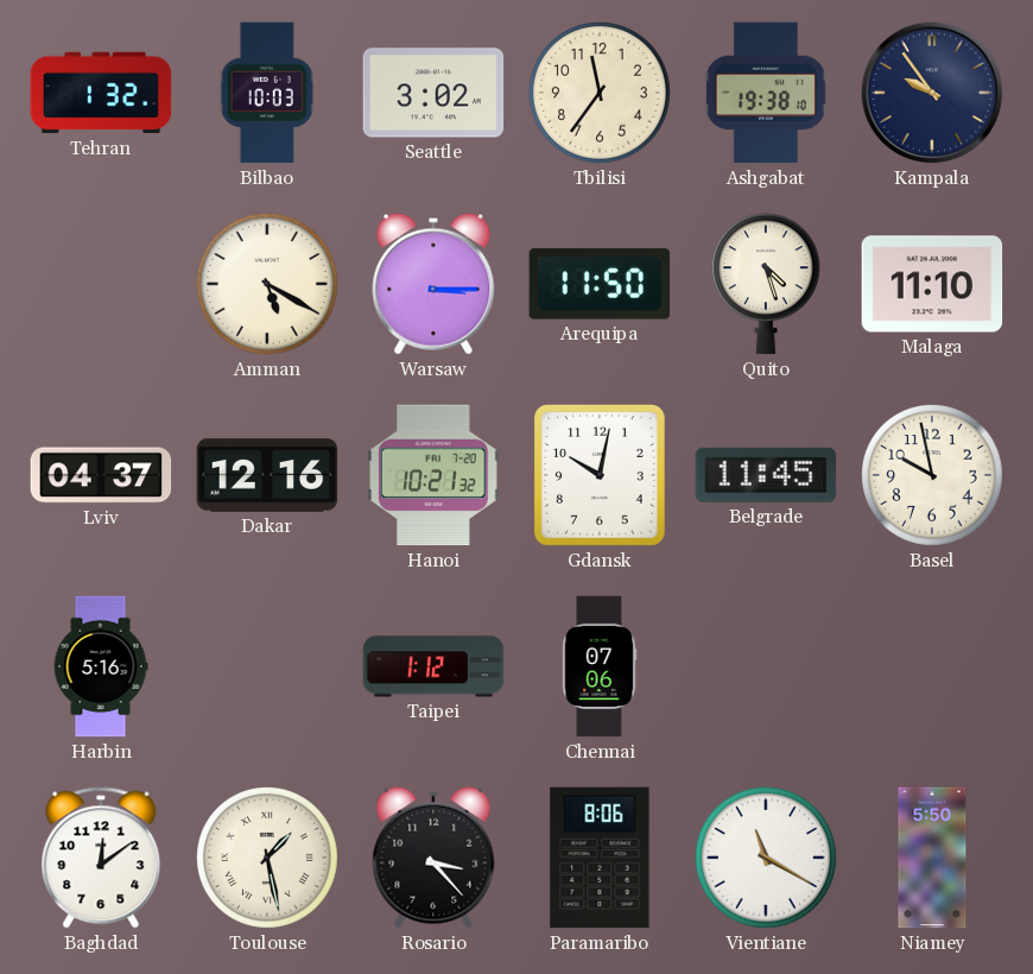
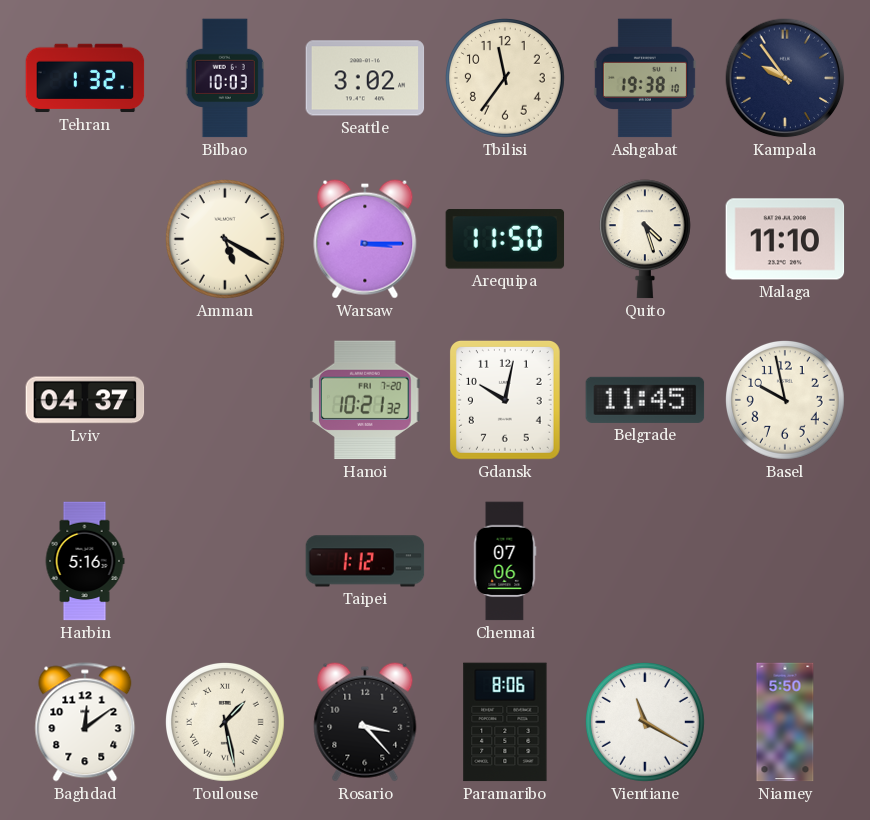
Dakar: 12:16 -> none (267, 475)
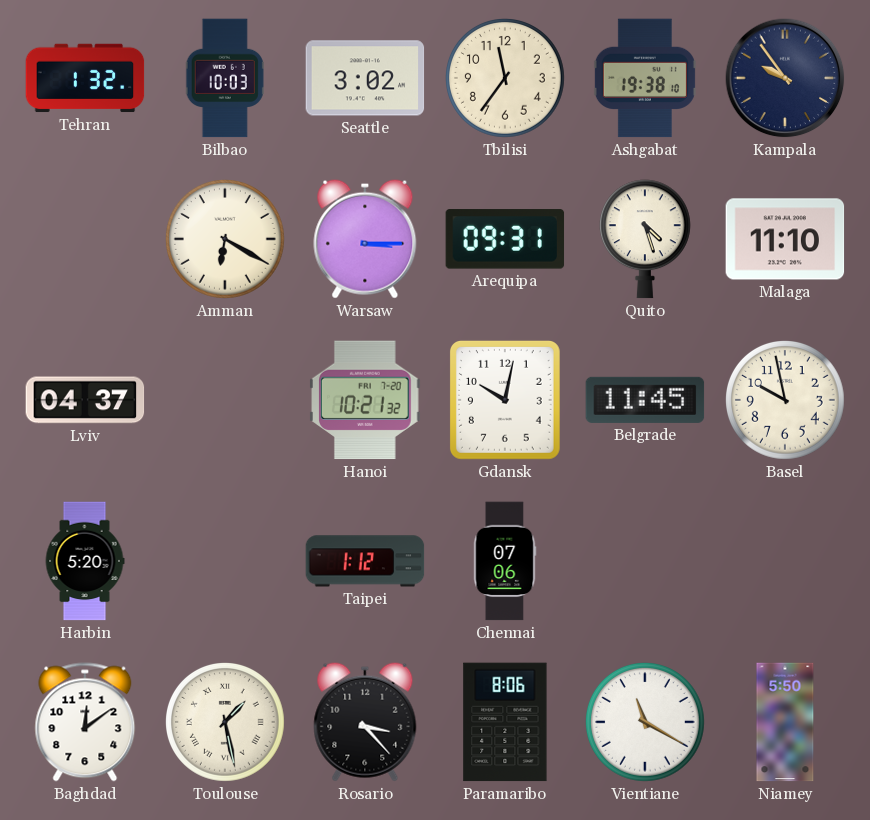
Amman: 5:20 -> 6:20 (226, 240)
Arequipa: 11:50 -> 09:31 (505, 239)
Harbin: 5:16 -> 5:20 (85, 561)
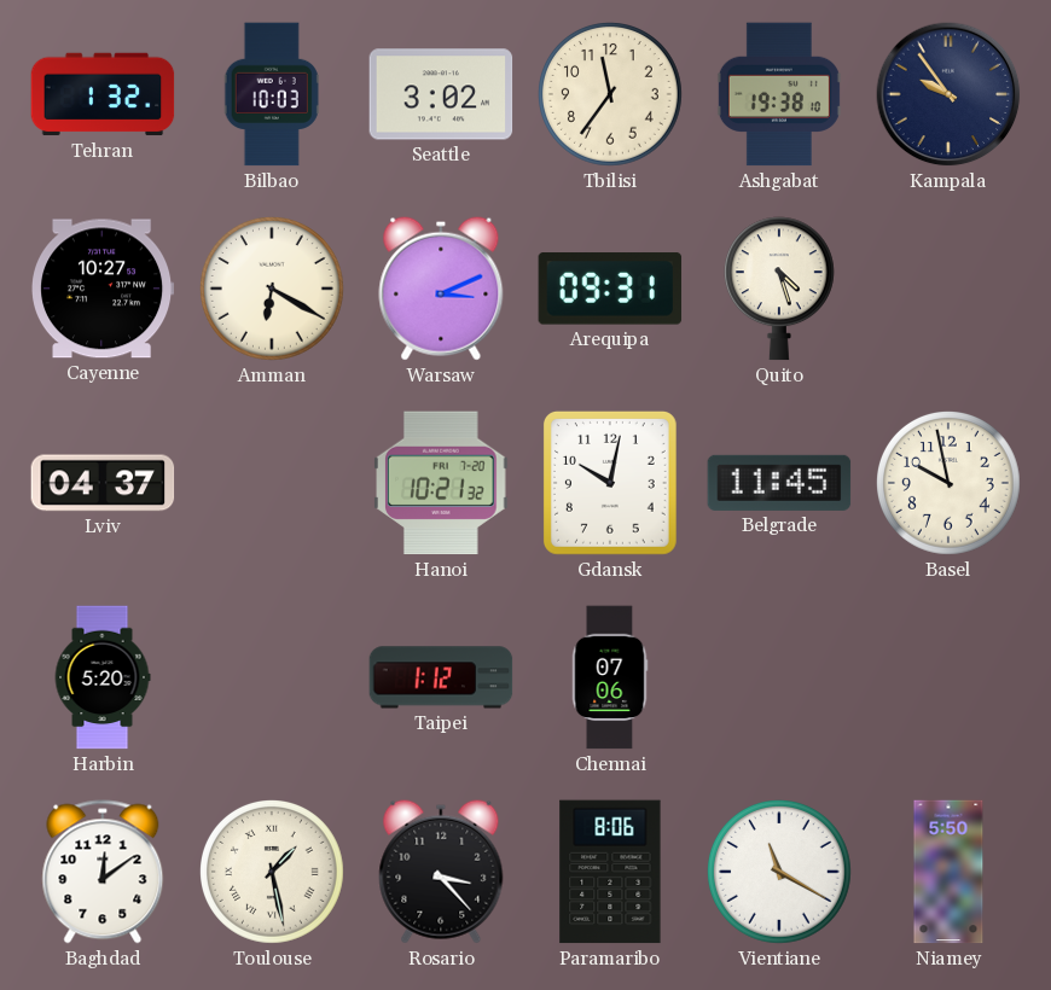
Cayenne: none -> 10:27 (104, 289)
Warsaw: 3:15 -> 3:11 (441, 289)
Malaga: 11:10 -> none (785, 239)
